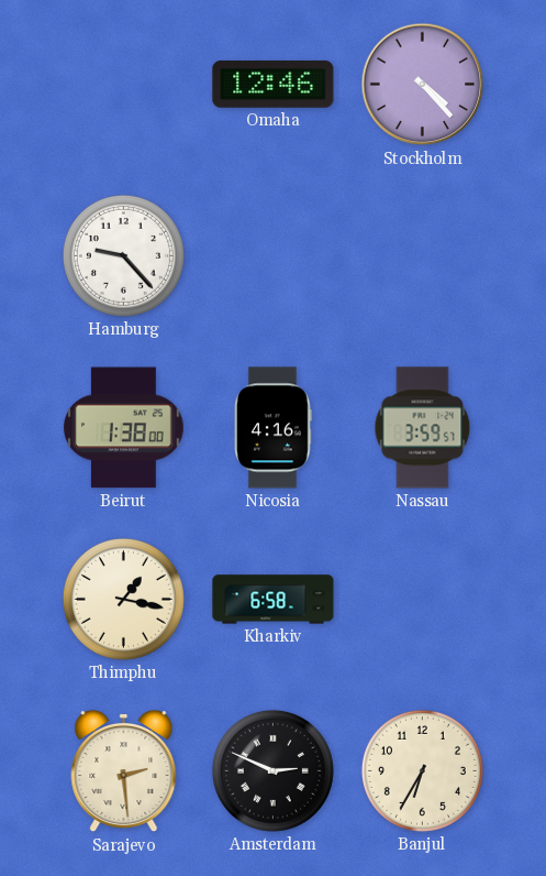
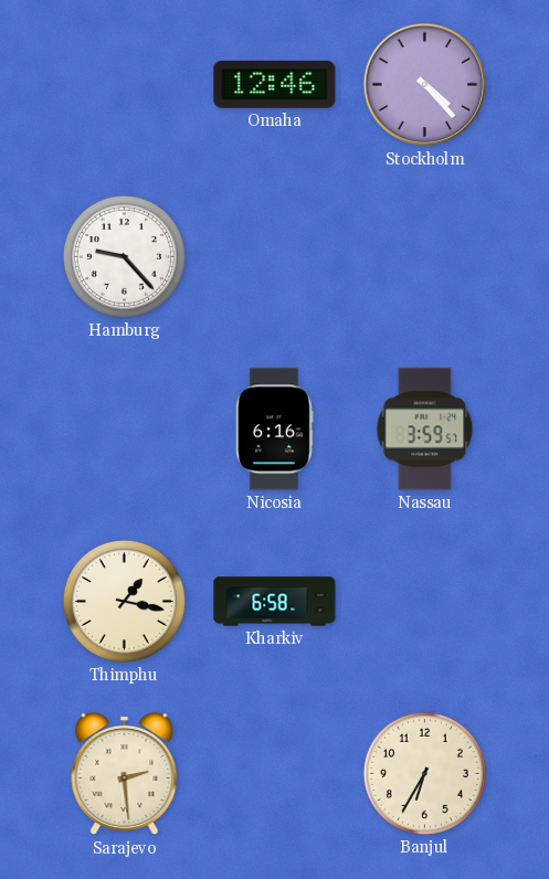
Beirut: 1:38 -> none (124, 428)
Nicosia: 4:16 -> 6:16 (275, 430)
Amsterdam: 2:49 -> none (272, 770)
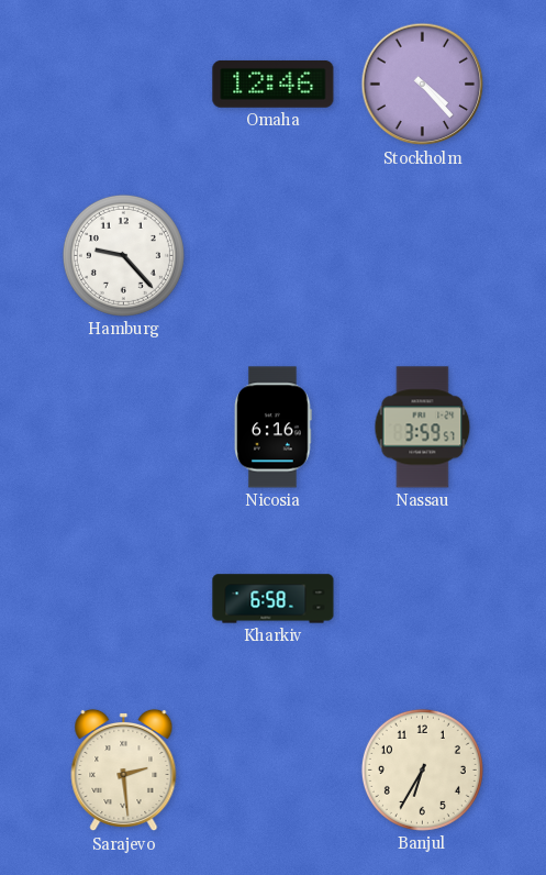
Thimphu: 1:17 -> none (124, 601)
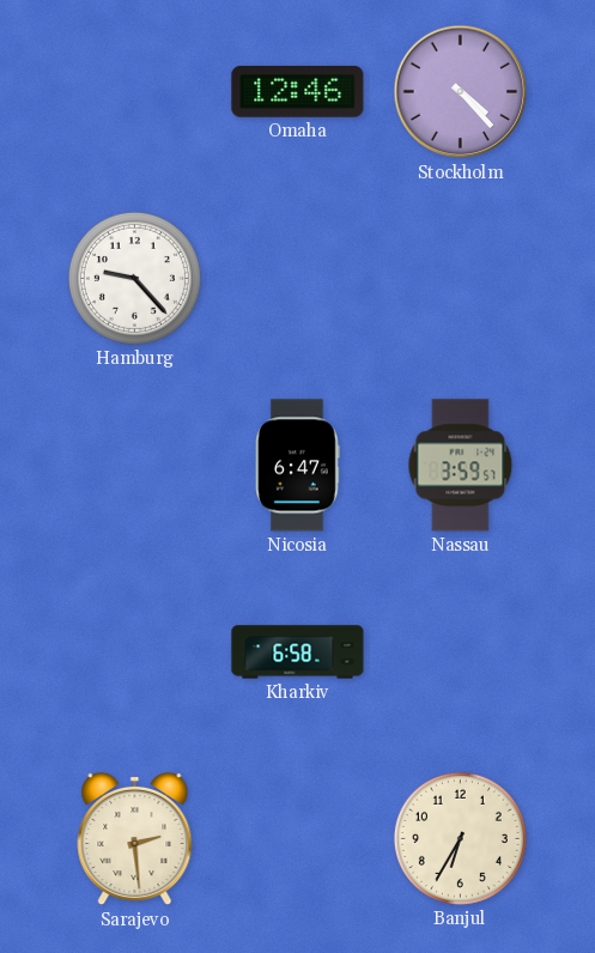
Nicosia: 6:16 -> 6:47 (298, 466)
